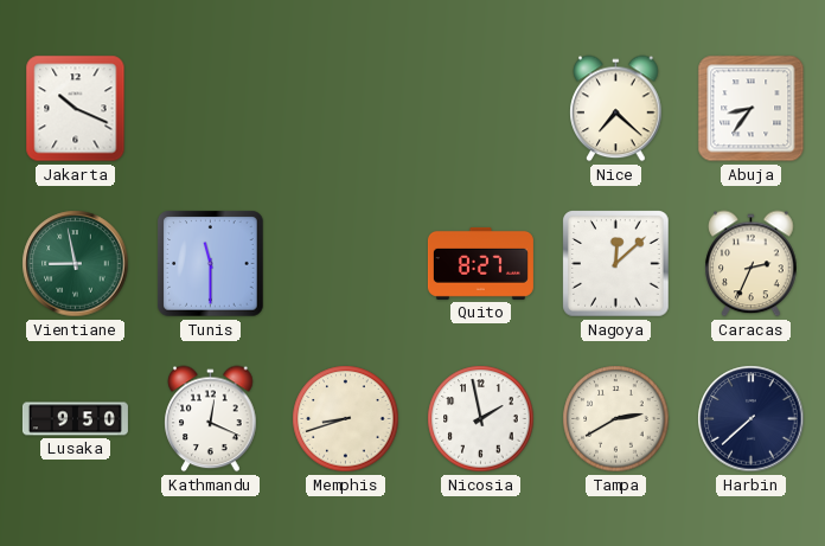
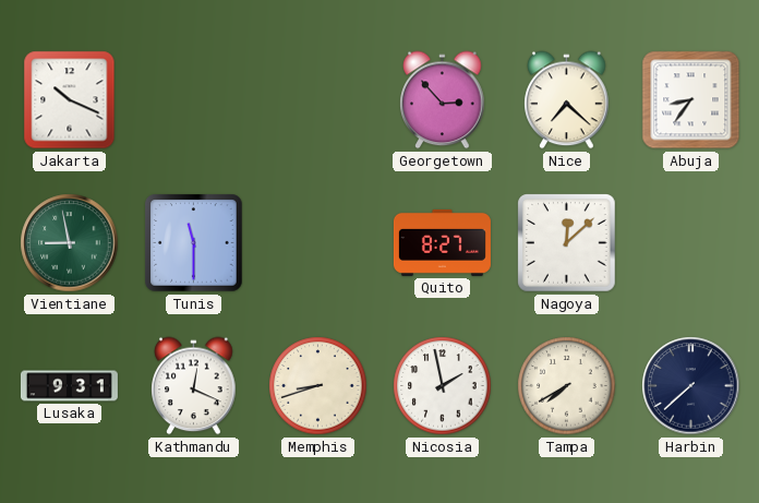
Georgetown: none -> 2:53 (443, 100)
Caracas: 2:34 -> none (752, 264)
Lusaka: 9:50 -> 9:31 (69, 386)
Tampa: 2:40 -> 7:40 (567, 386)
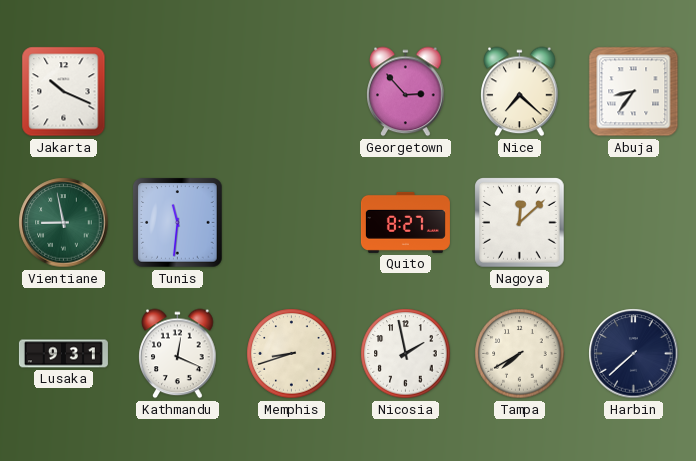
Tunis: 11:30 -> 11:31 (178, 223)
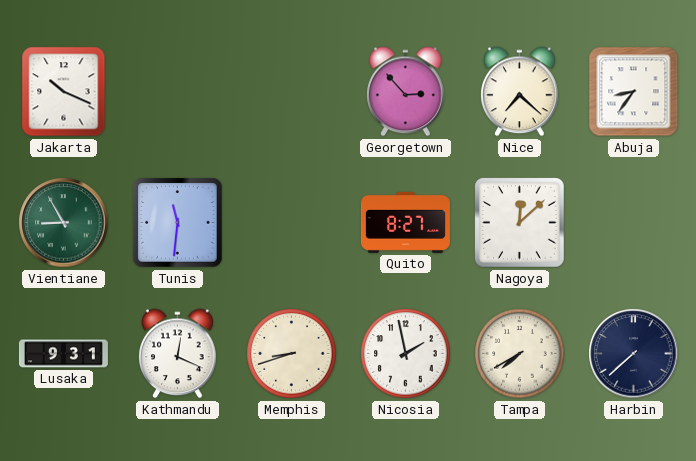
Vientiane: 8:58 -> 8:55 (64, 223)
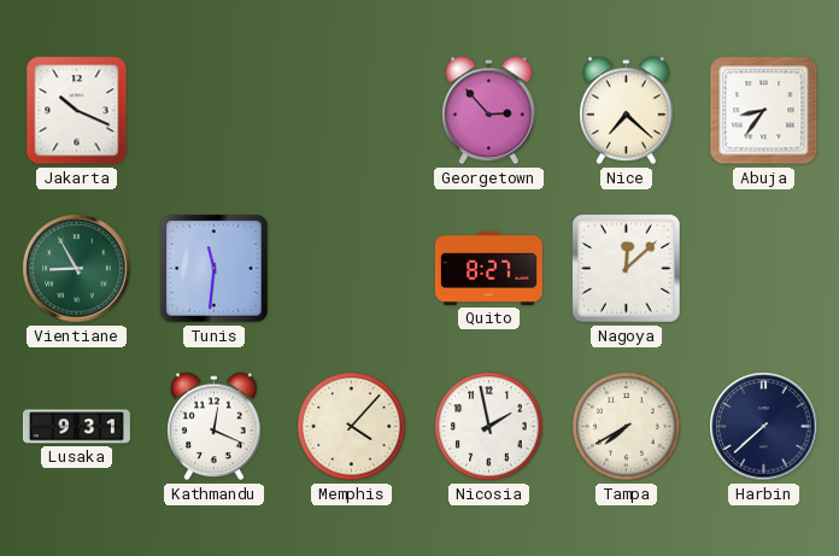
Memphis: 8:42 -> 4:07 (352, 427)
